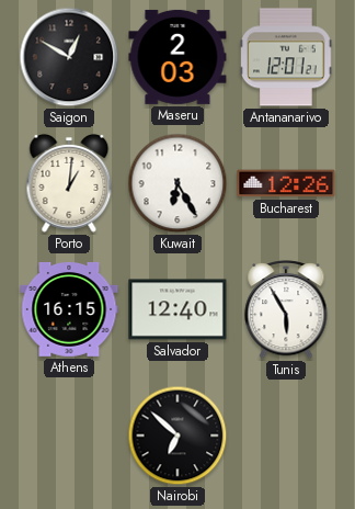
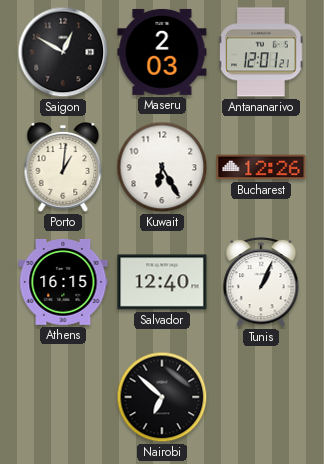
Tunis: 5:55 -> 1:04 (261, 282)
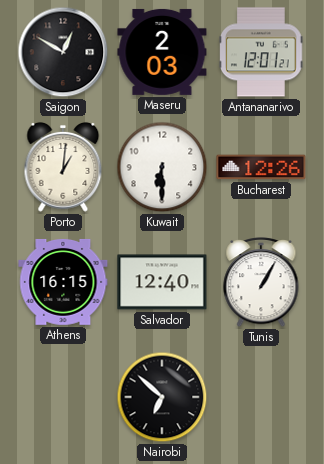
Kuwait: 6:25 -> 6:30 (162, 167)
Tunis: 1:04 -> 1:05 (261, 282)
